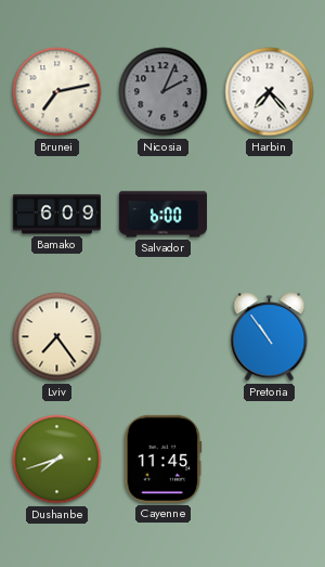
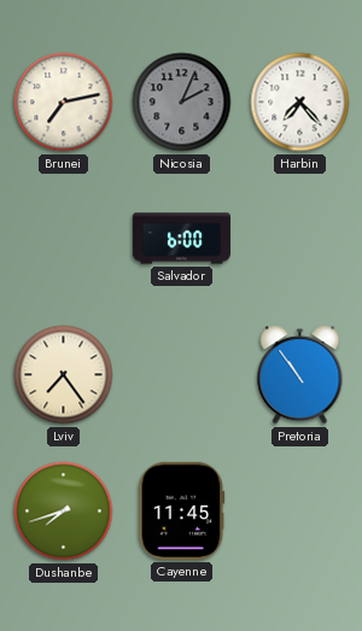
Bamako: 6:09 -> none (56, 215)
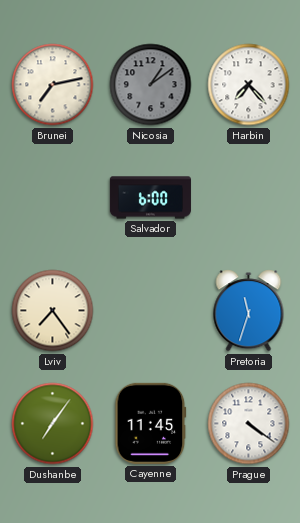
Nicosia: 2:04 -> 1:09 (151, 85)
Pretoria: 10:54 -> 11:33 (249, 311)
Dushanbe: 7:42 -> 7:06 (53, 424)
Prague: none -> 4:21 (249, 424)
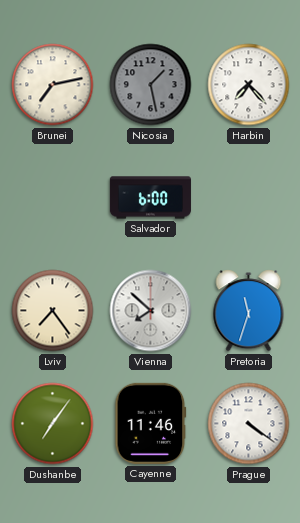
Nicosia: 1:09 -> 1:28 (151, 85)
Vienna: none -> 7:52 (151, 311)
Cayenne: 11:45 -> 11:46 (151, 423)
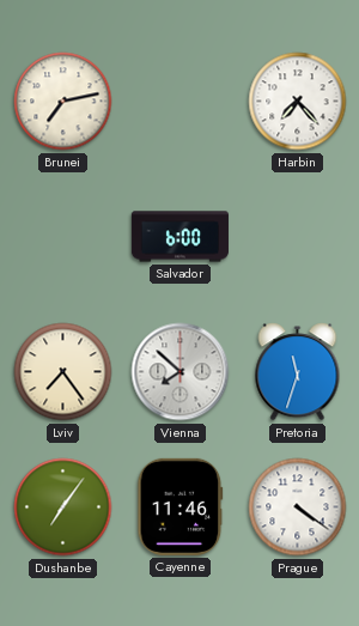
Nicosia: 1:28 -> none (151, 85)
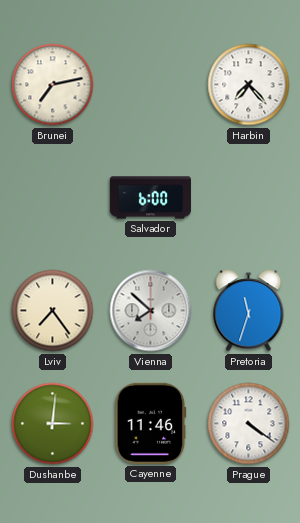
Dushanbe: 7:06 -> 3:01 (53, 424)
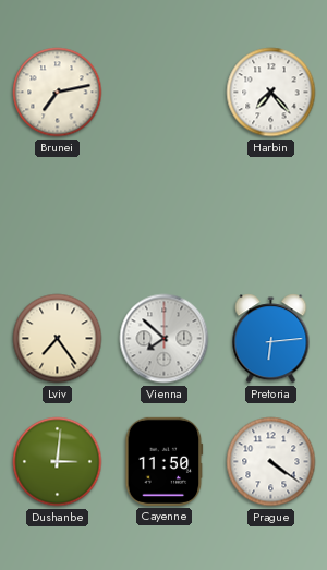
Salvador: 6:00 -> none (150, 198)
Pretoria: 11:33 -> 6:14 (271, 339)
Cayenne: 11:46 -> 11:50 (165, 461)
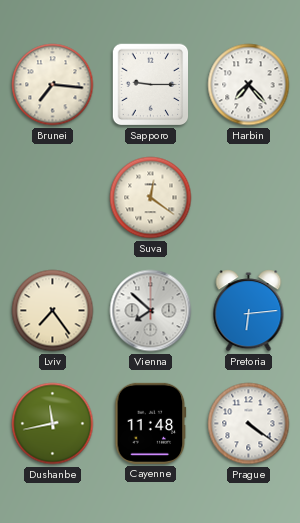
Brunei: 7:13 -> 7:16 (53, 85)
Sapporo: none -> 9:15 (151, 85)
Suva: none -> 12:21 (151, 198)
Dushanbe: 3:01 -> 11:43 (53, 424)
Cayenne: 11:50 -> 11:48 (151, 423)
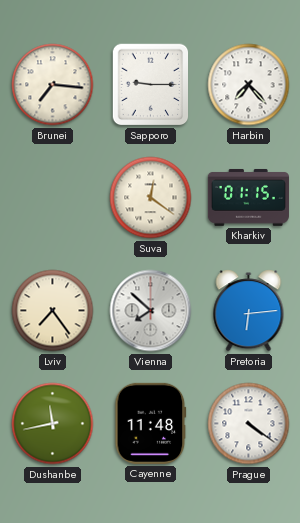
Kharkiv: none -> 01:15 (248, 197)
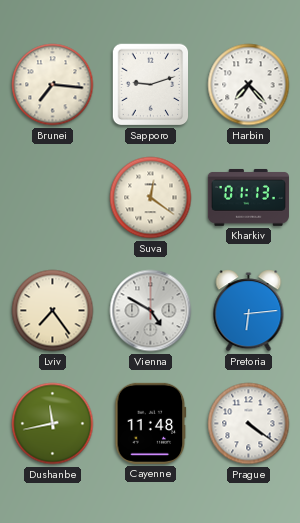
Sapporo: 9:15 -> 9:12 (151, 85)
Kharkiv: 01:15 -> 01:13 (248, 197)
Vienna: 7:52 -> 4:50 (151, 311)
